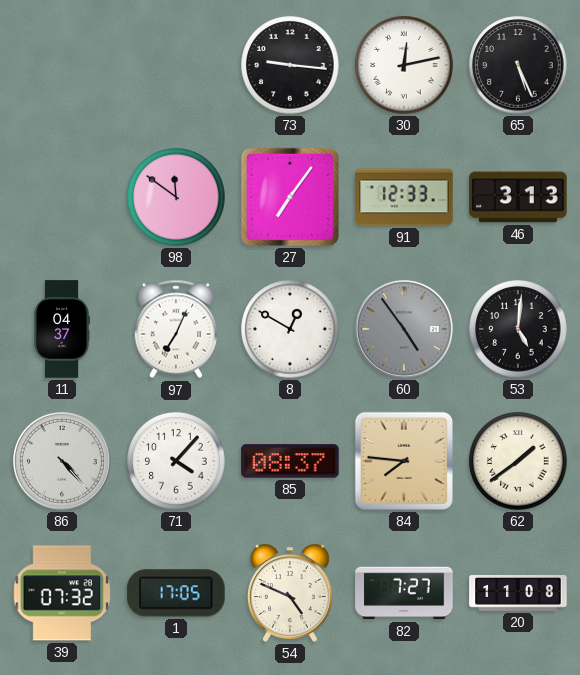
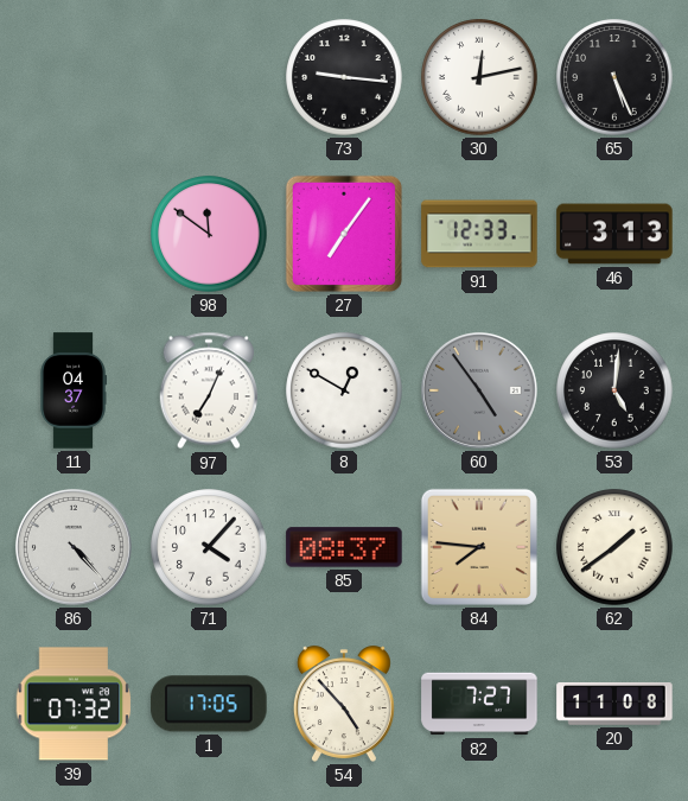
54: 4:49 -> 4:53 (344, 704)
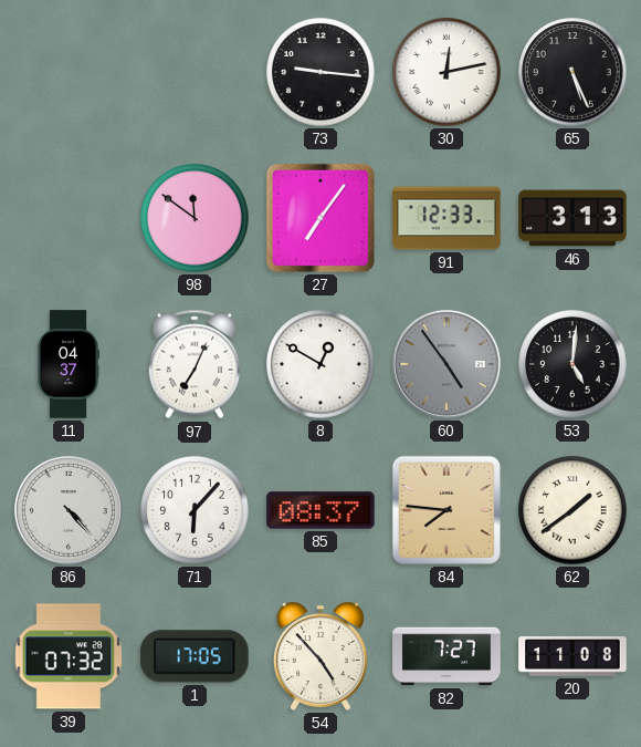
71: 4:07 -> 6:07 (195, 510)
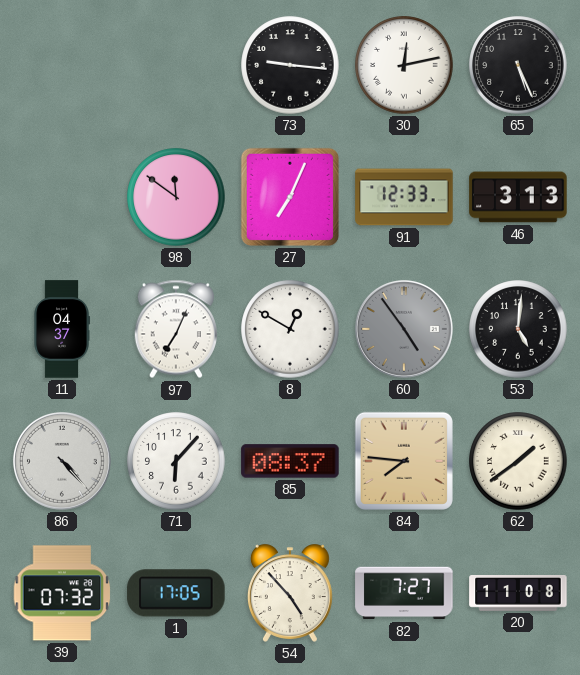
27: 7:06 -> 7:04 (290, 197)
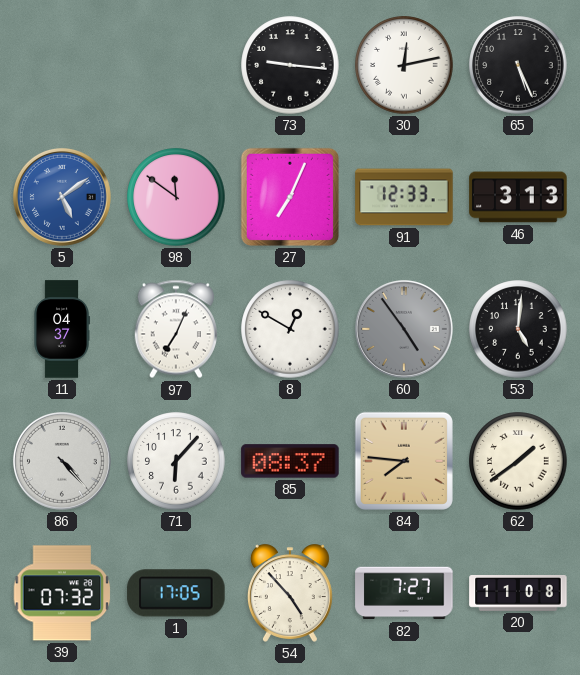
5: none -> 5:09 (62, 197)
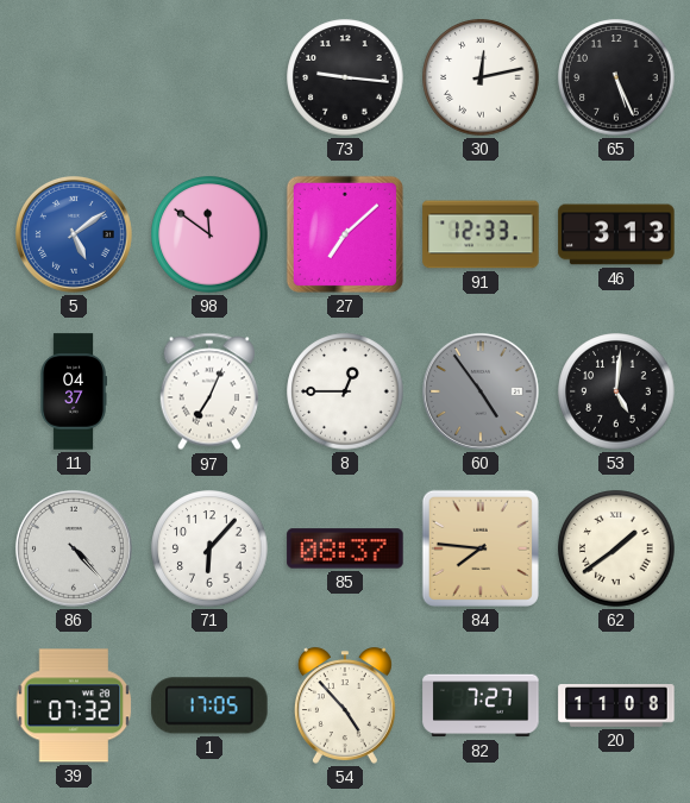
27: 7:04 -> 7:08 (345, 234)
8: 12:50 -> 12:45 (345, 391)
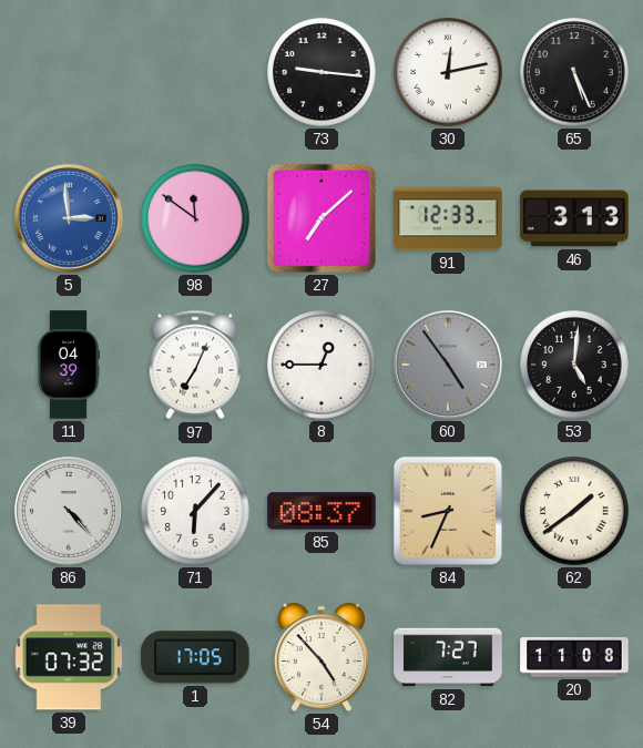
5: 5:09 -> 2:59 (69, 218)
11: 04:37 -> 04:39 (69, 365)
84: 7:46 -> 8:34 (448, 511)
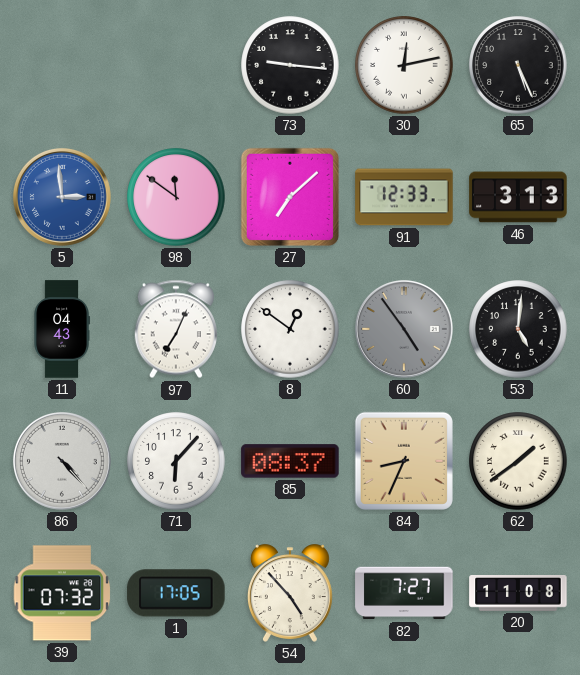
11: 04:39 -> 04:43 (62, 329)
8: 12:45 -> 12:51 (290, 329)
